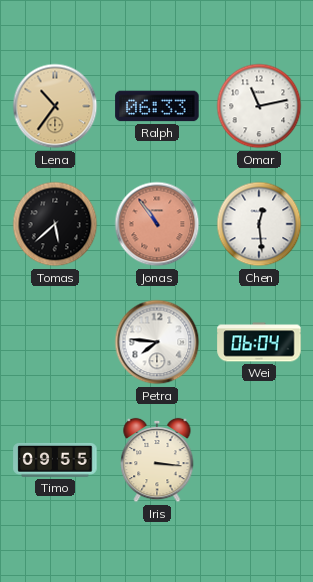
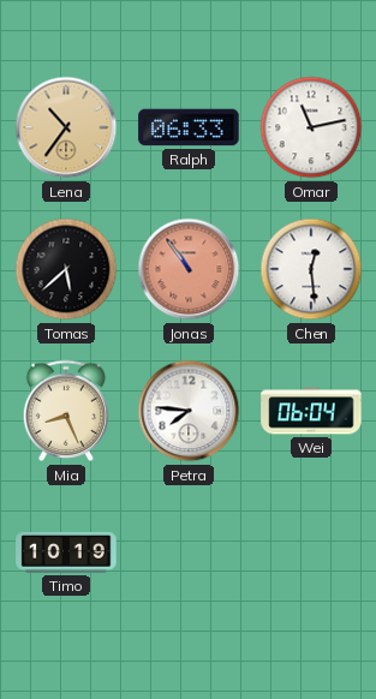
Mia: none -> 8:26 (66, 411)
Timo: 09:55 -> 10:19 (66, 552)
Iris: 3:16 -> none (157, 460)
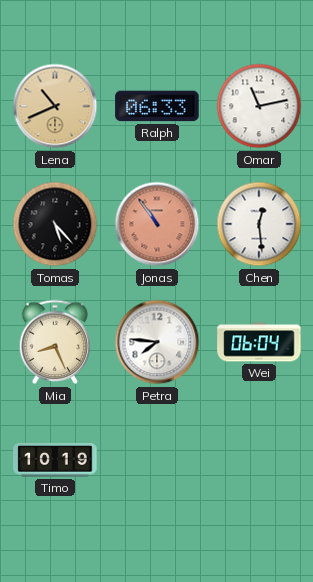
Lena: 10:36 -> 10:41 (55, 106)
Tomas: 5:38 -> 5:23 (55, 224)
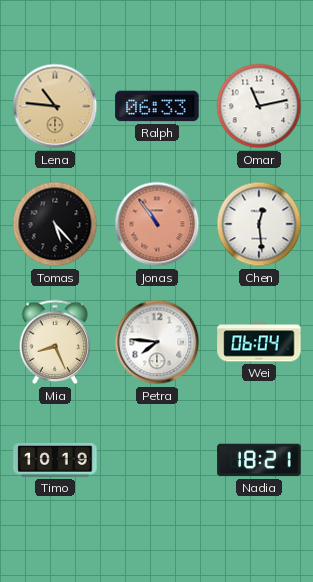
Lena: 10:41 -> 10:46 (55, 106)
Nadia: none -> 18:21 (259, 460)
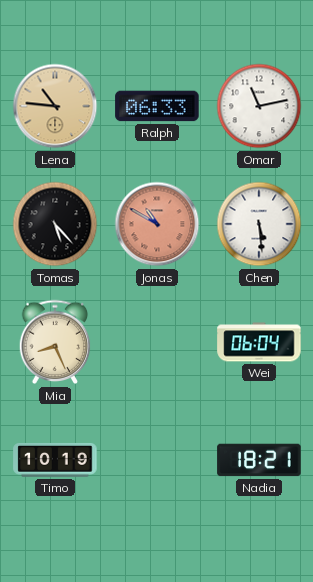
Jonas: 10:54 -> 10:50 (157, 224)
Chen: 12:29 -> 5:29 (259, 224)
Petra: 7:46 -> none (157, 342)
